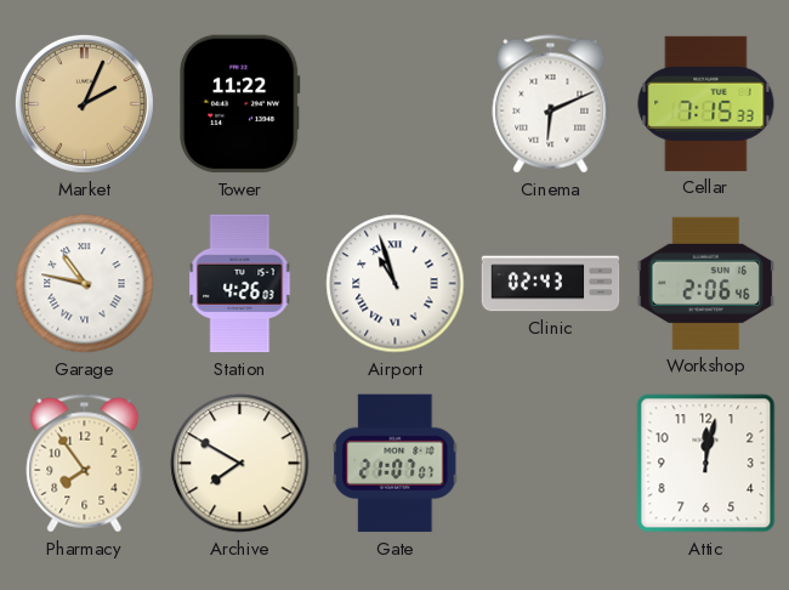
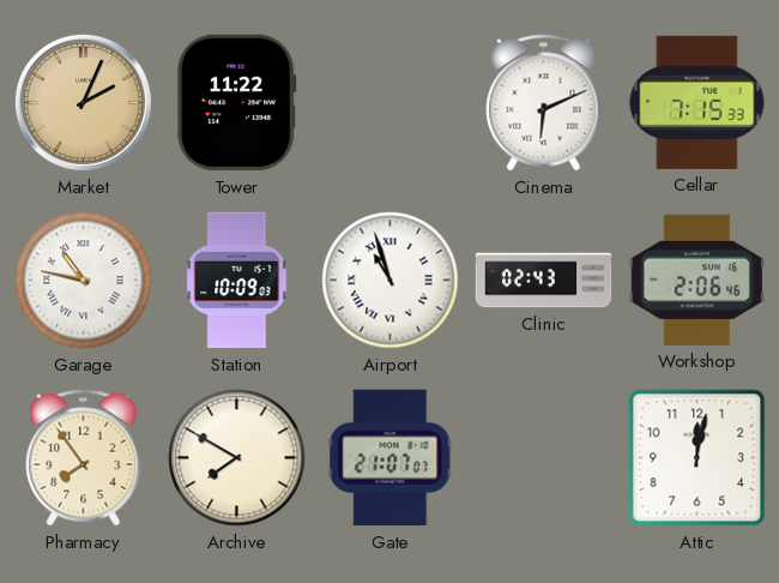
Station: 4:26 -> 10:09 (237, 281)
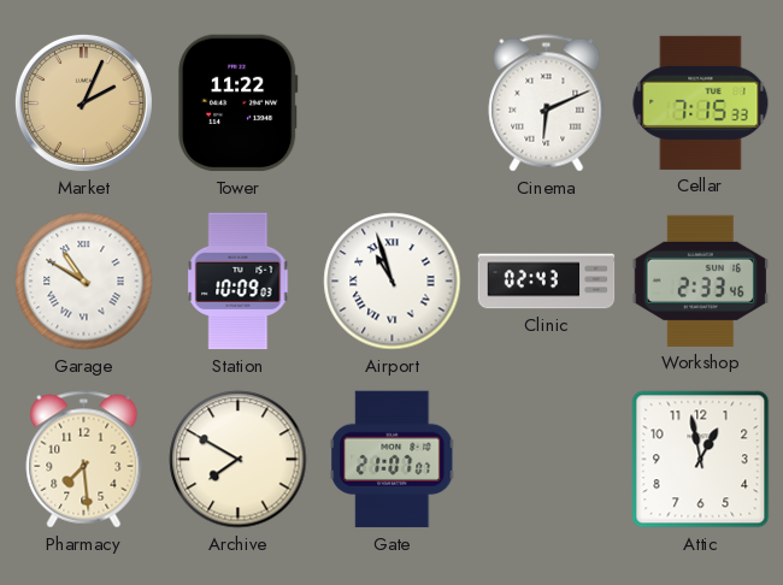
Garage: 10:47 -> 10:50 (84, 282)
Workshop: 2:06 -> 2:33 (701, 280)
Pharmacy: 7:54 -> 7:29 (84, 460)
Attic: 12:02 -> 12:58 (701, 460)
